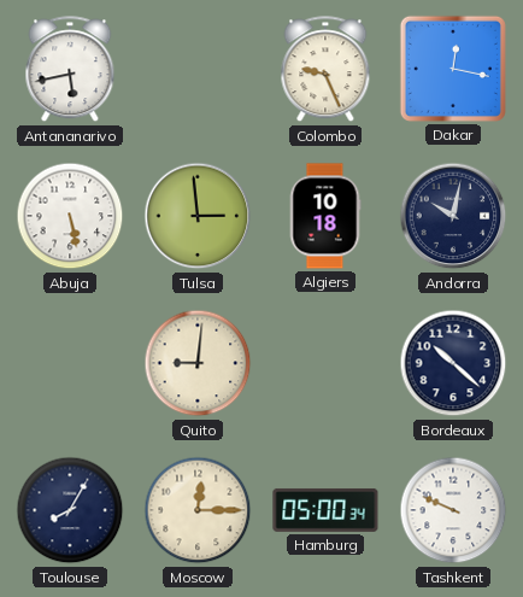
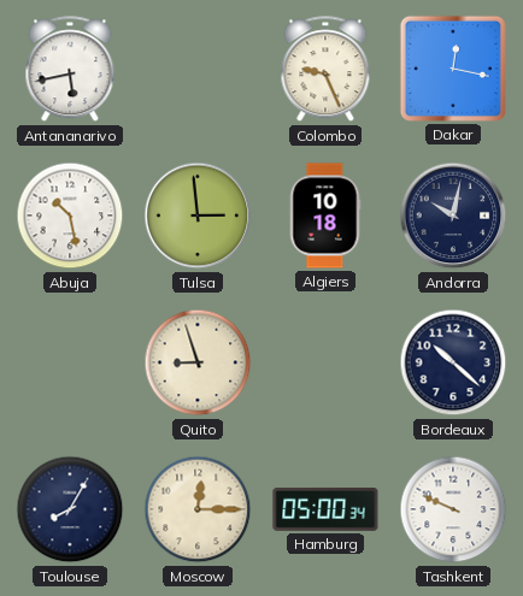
Abuja: 5:28 -> 10:28 (70, 216)
Quito: 9:01 -> 8:57 (198, 362)
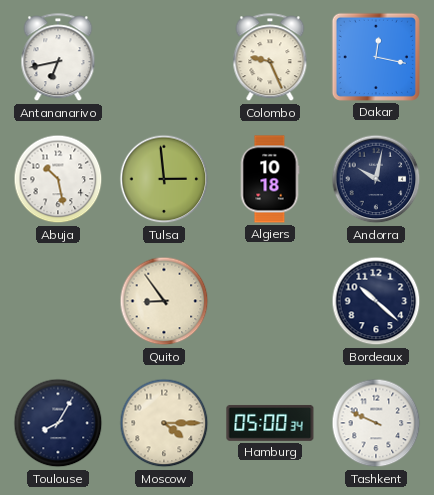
Antananarivo: 5:43 -> 6:43 (58, 58)
Quito: 8:57 -> 8:54 (164, 301)
Moscow: 12:15 -> 4:15 (164, 423)
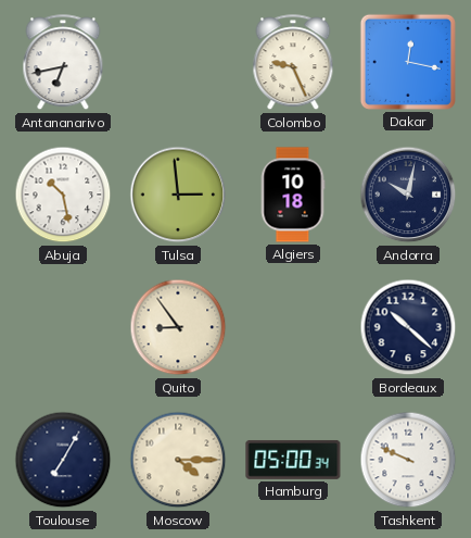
Toulouse: 8:05 -> 7:05 (63, 460)
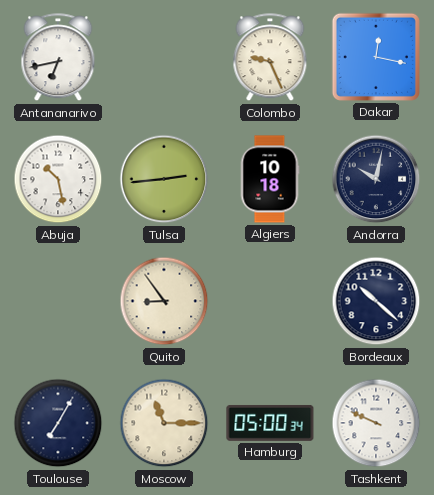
Tulsa: 2:59 -> 2:44 (164, 179)
Moscow: 4:15 -> 11:15 (164, 423)
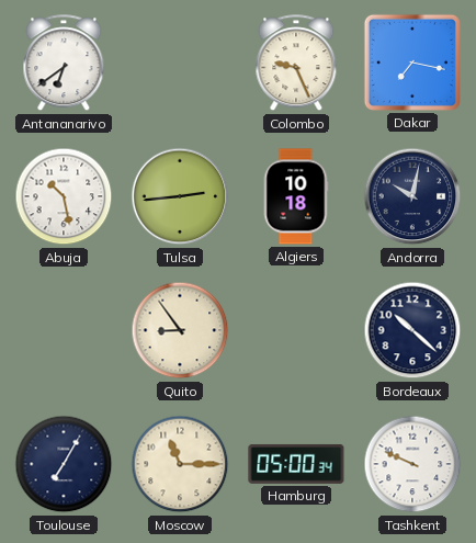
Antananarivo: 6:43 -> 6:39 (64, 64)
Dakar: 12:17 -> 7:17 (412, 63)
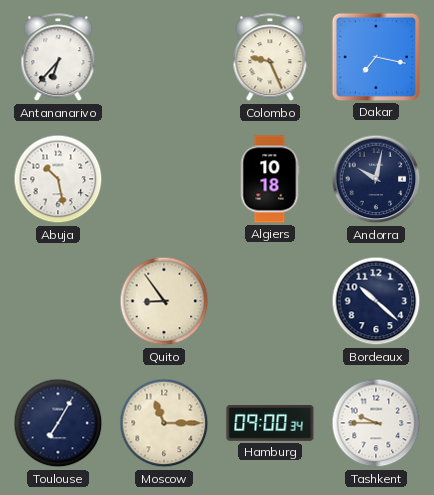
Antananarivo: 6:39 -> 6:37 (58, 58)
Tulsa: 2:44 -> none (180, 196)
Hamburg: 05:00 -> 09:00 (270, 423)
Tashkent: 9:49 -> 9:45 (376, 423)
